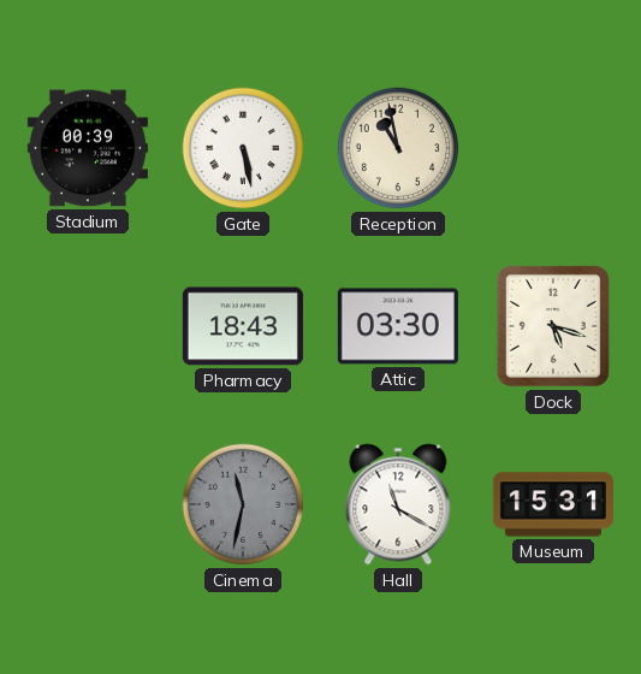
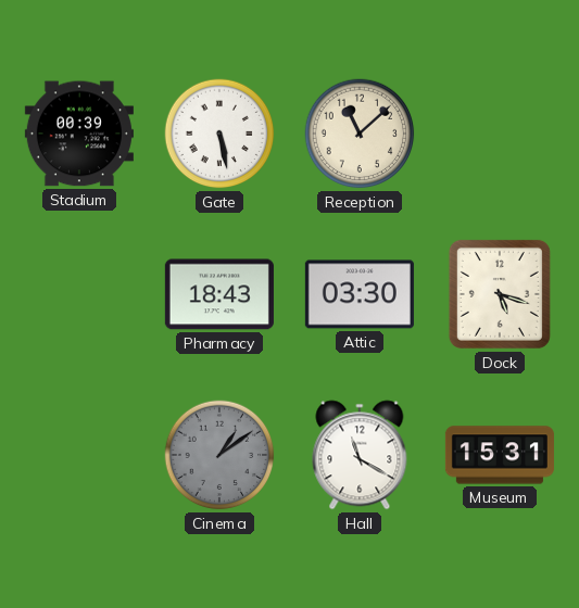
Reception: 10:58 -> 11:08 (360, 134)
Cinema: 11:32 -> 1:09 (219, 455)
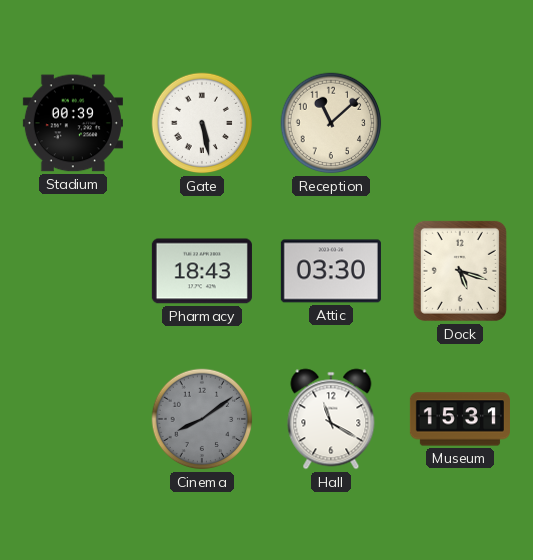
Cinema: 1:09 -> 8:09 (202, 419)
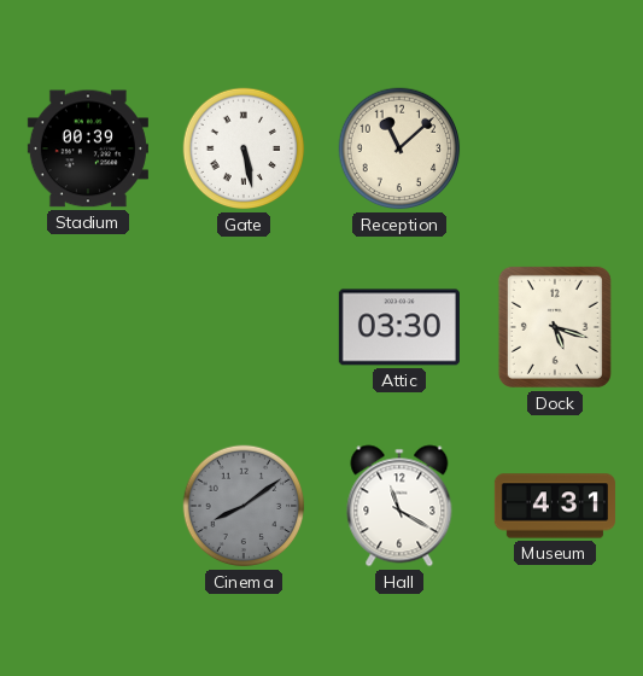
Pharmacy: 18:43 -> none (202, 271)
Museum: 15:31 -> 4:31 (555, 506)
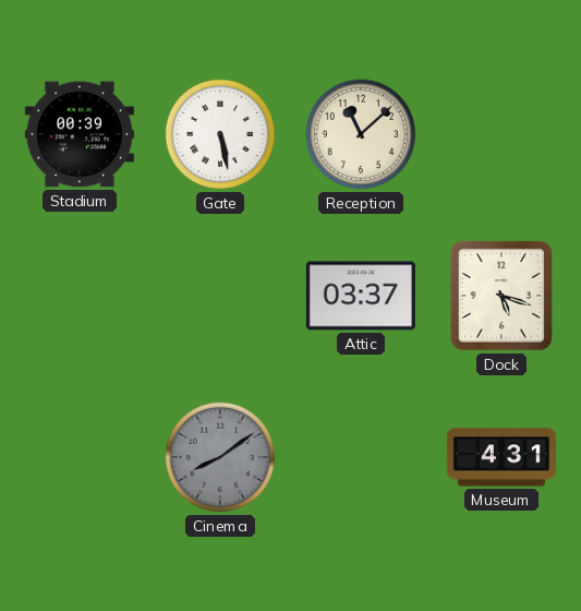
Attic: 03:30 -> 03:37 (361, 296)
Hall: 11:20 -> none (399, 506)
